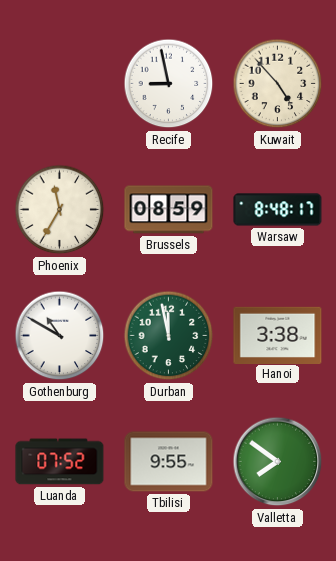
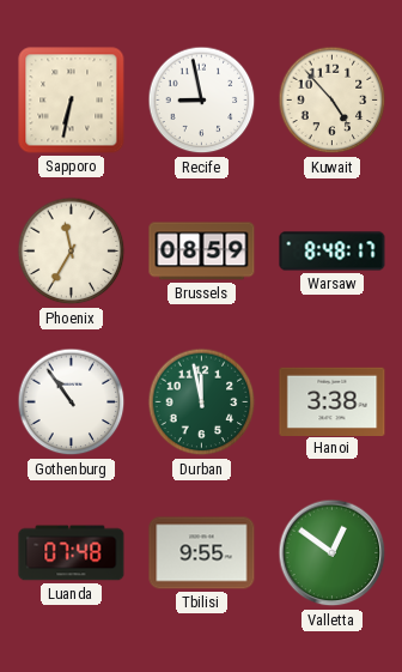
Sapporo: none -> 6:32 (72, 101)
Gothenburg: 10:50 -> 10:54 (72, 402)
Luanda: 07:52 -> 07:48 (72, 553)
Valletta: 7:51 -> 12:51 (333, 553)
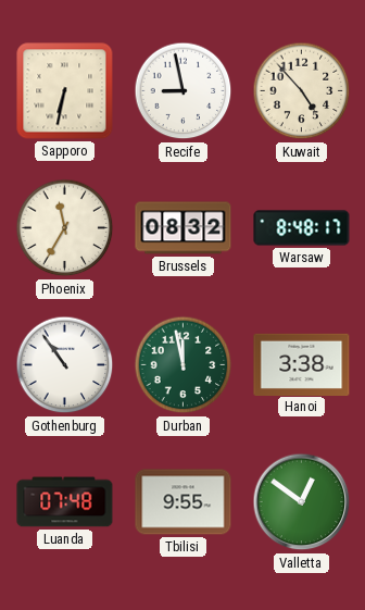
Brussels: 08:59 -> 08:32 (184, 228)
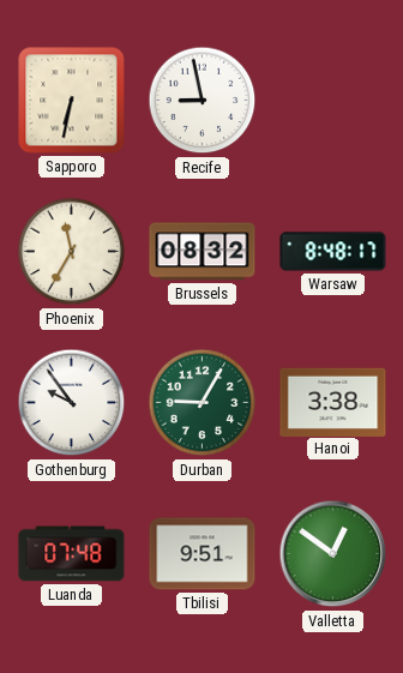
Kuwait: 4:53 -> none (302, 91)
Gothenburg: 10:54 -> 9:54 (72, 403)
Durban: 11:58 -> 9:05 (203, 403)
Tbilisi: 9:55 -> 9:51 (203, 554)
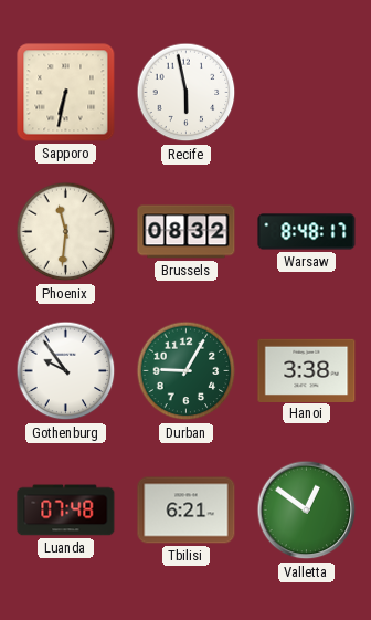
Recife: 8:58 -> 5:58 (187, 93)
Phoenix: 11:35 -> 11:31 (66, 232)
Tbilisi: 9:51 -> 6:21 (187, 511)
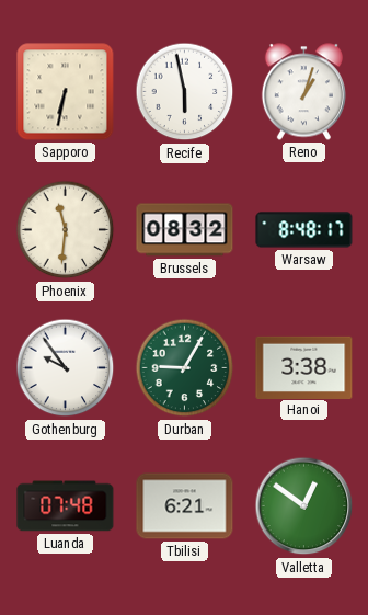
Reno: none -> 1:03 (303, 92)
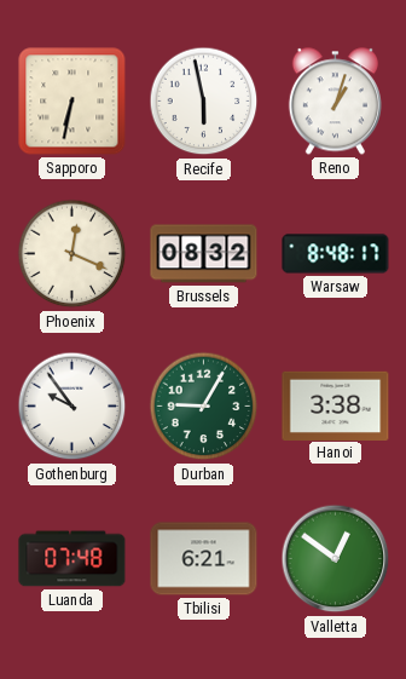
Phoenix: 11:31 -> 12:19 (72, 254)
